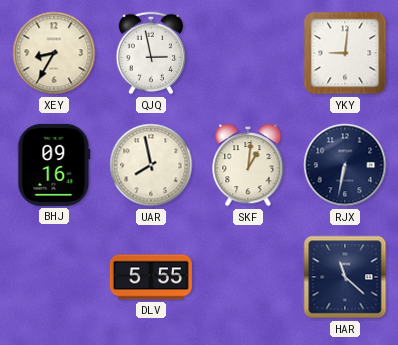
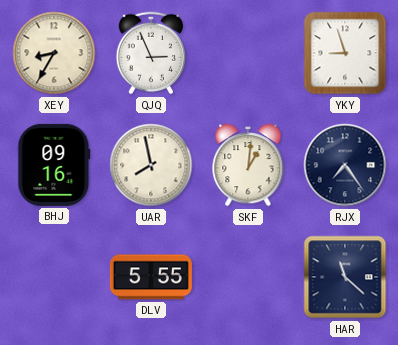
QJQ: 2:58 -> 2:56 (151, 53)
YKY: 9:01 -> 8:57 (345, 53)
RJX: 6:32 -> 7:24 (345, 165)
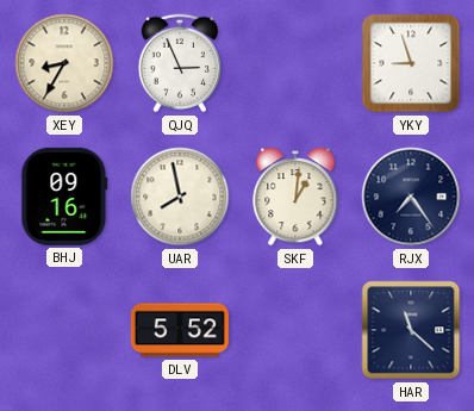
DLV: 5:55 -> 5:52 (180, 330)
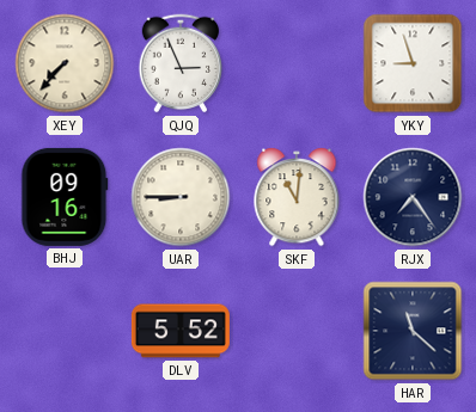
XEY: 8:35 -> 7:37 (65, 63)
UAR: 7:58 -> 8:45 (181, 197)
SKF: 1:01 -> 11:01 (297, 197)
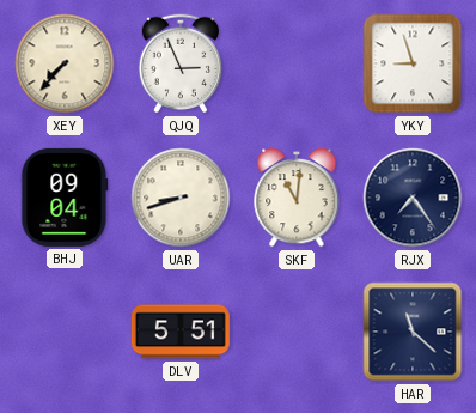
BHJ: 09:16 -> 09:04 (65, 198)
UAR: 8:45 -> 8:42 (181, 198)
DLV: 5:52 -> 5:51 (181, 332)
